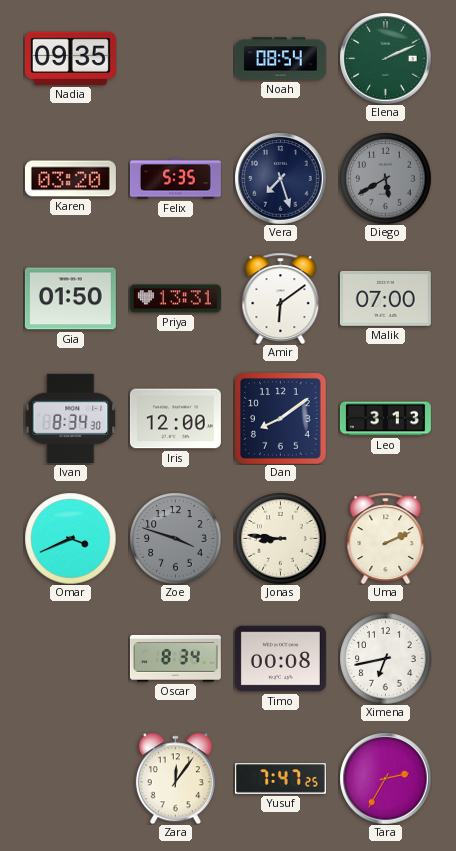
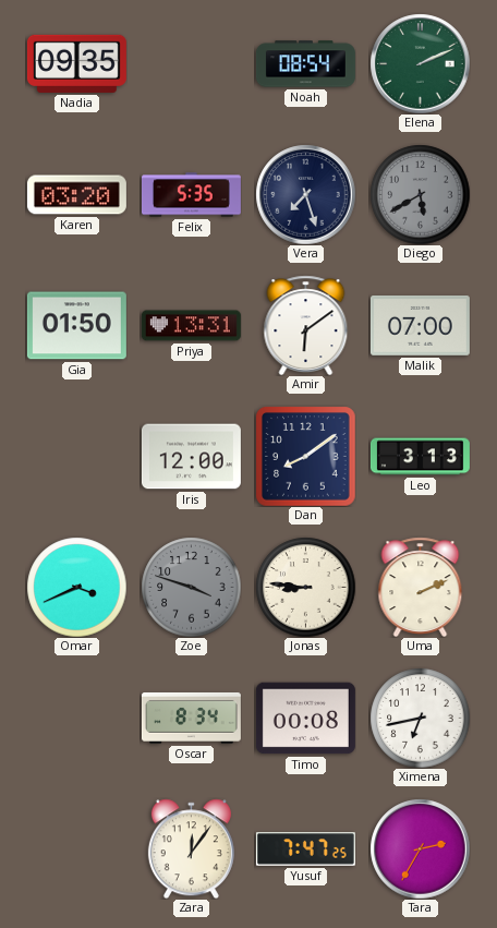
Ivan: 8:34 -> none (70, 418)
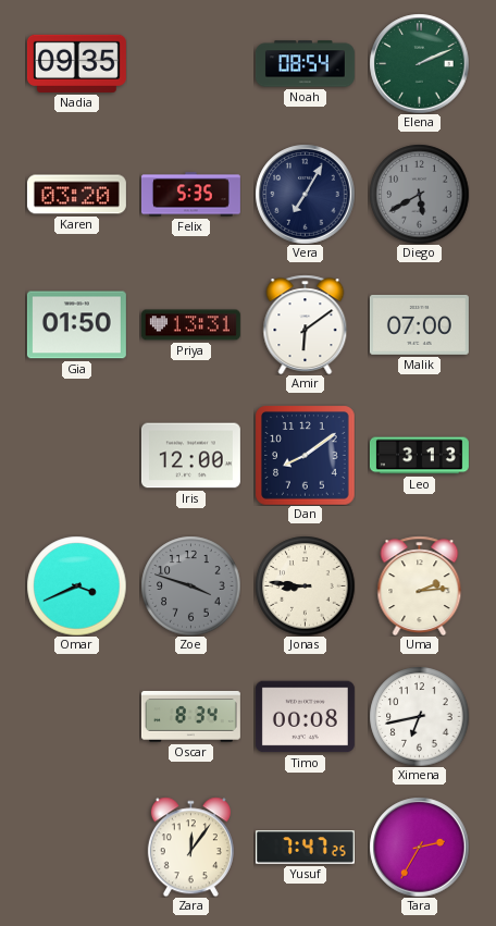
Vera: 7:27 -> 7:05 (305, 194)
Uma: 2:11 -> 2:14 (420, 585)
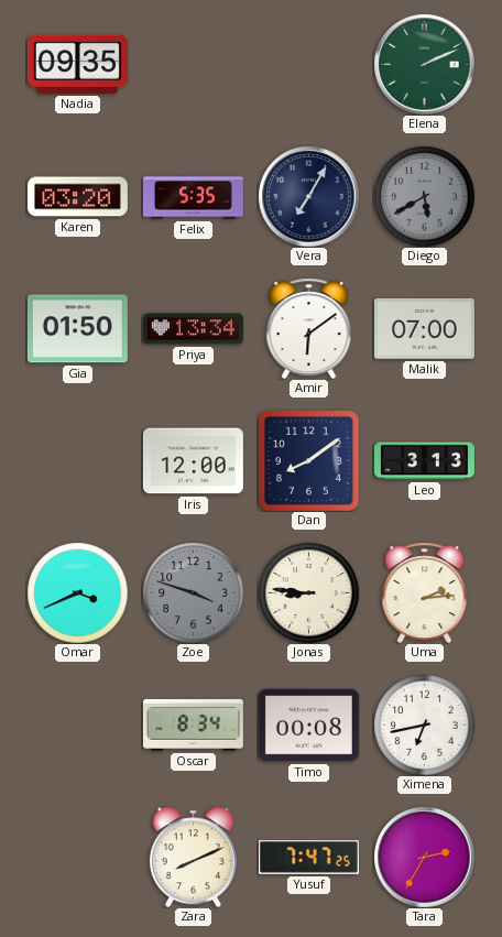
Noah: 08:54 -> none (305, 64)
Priya: 13:31 -> 13:34 (193, 329)
Zara: 12:06 -> 8:11 (193, 857)
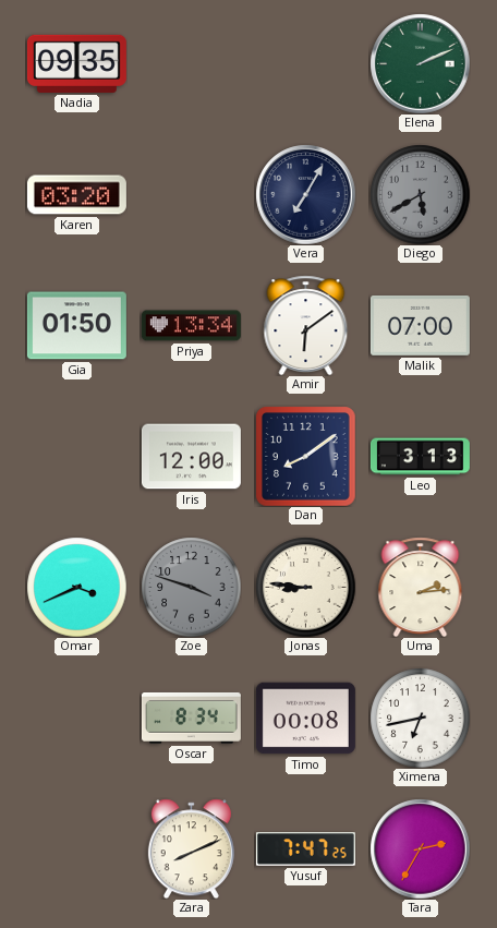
Felix: 5:35 -> none (193, 197)
